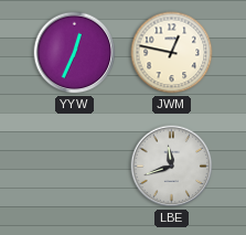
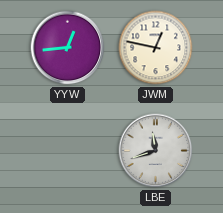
YYW: 12:34 -> 12:44 (68, 48)
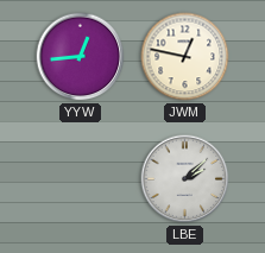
LBE: 11:42 -> 2:08 (185, 179)
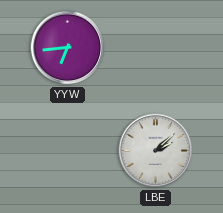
YYW: 12:44 -> 6:44 (68, 48)
JWM: 12:47 -> none (185, 57)
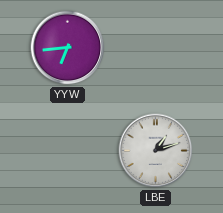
LBE: 2:08 -> 1:12 (156, 151)
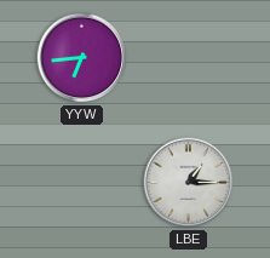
LBE: 1:12 -> 1:15 (189, 183)
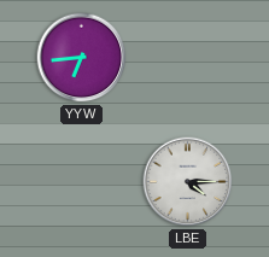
LBE: 1:15 -> 4:15 (188, 182)
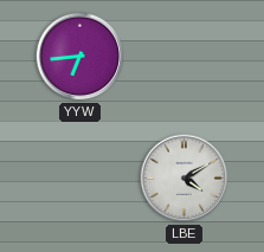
LBE: 4:15 -> 4:10 (185, 179)
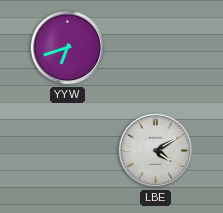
YYW: 6:44 -> 6:42 (68, 48)
